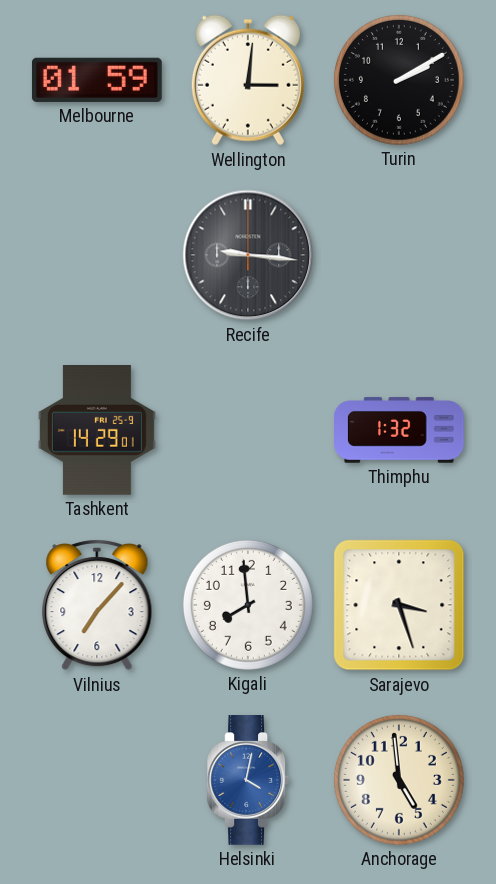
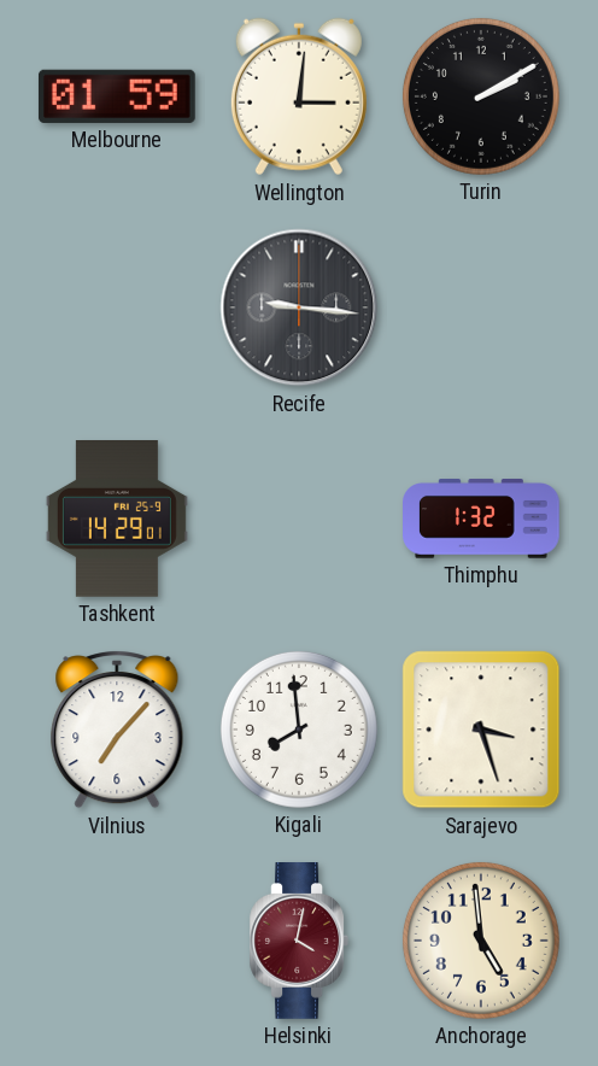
Helsinki dial: blue -> burgundy (299, 942)
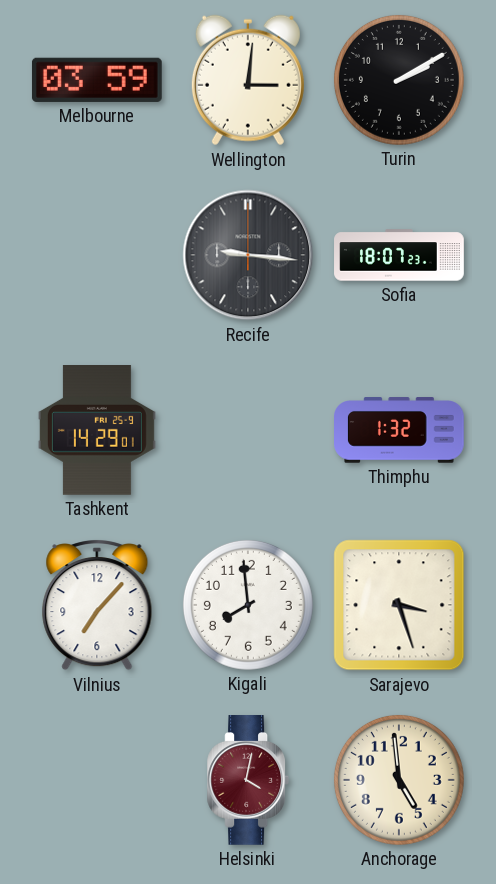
Melbourne: 01:59 -> 03:59 (97, 80)
Sofia: none -> 18:07 (399, 255)
